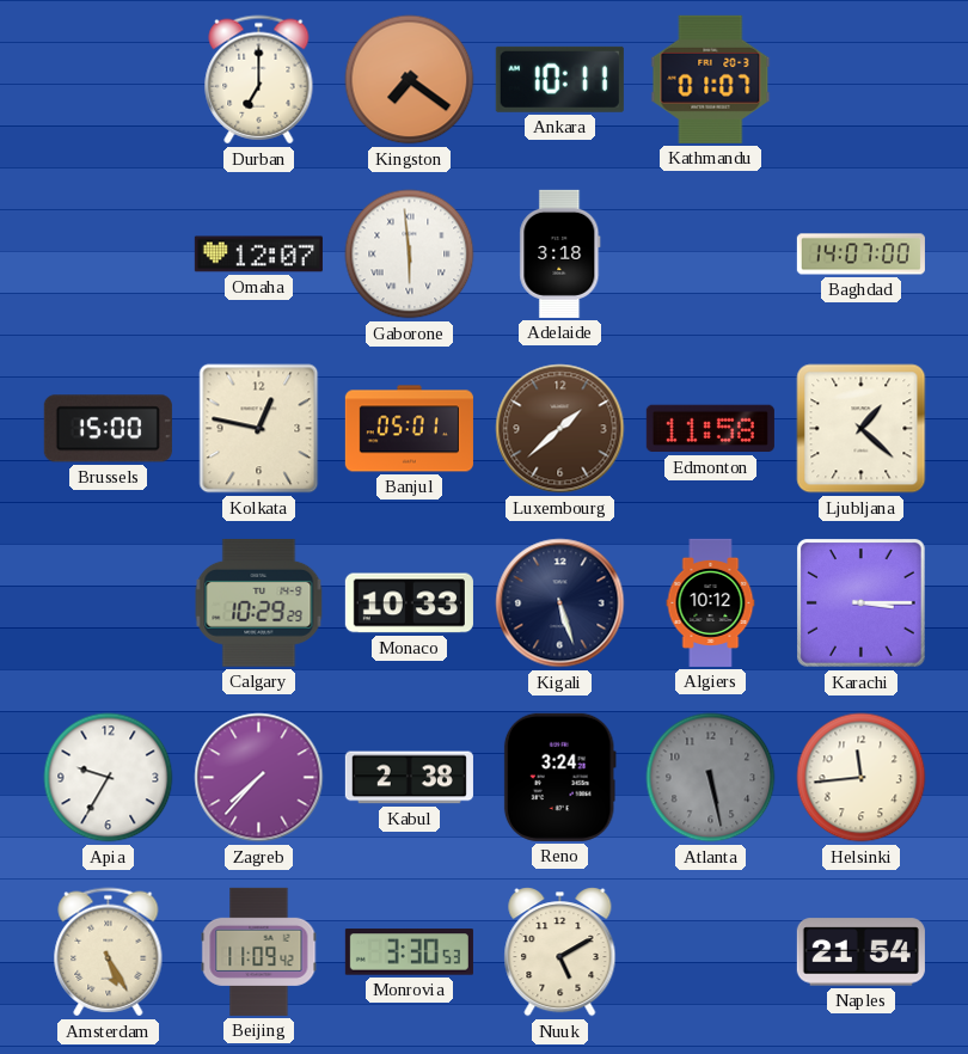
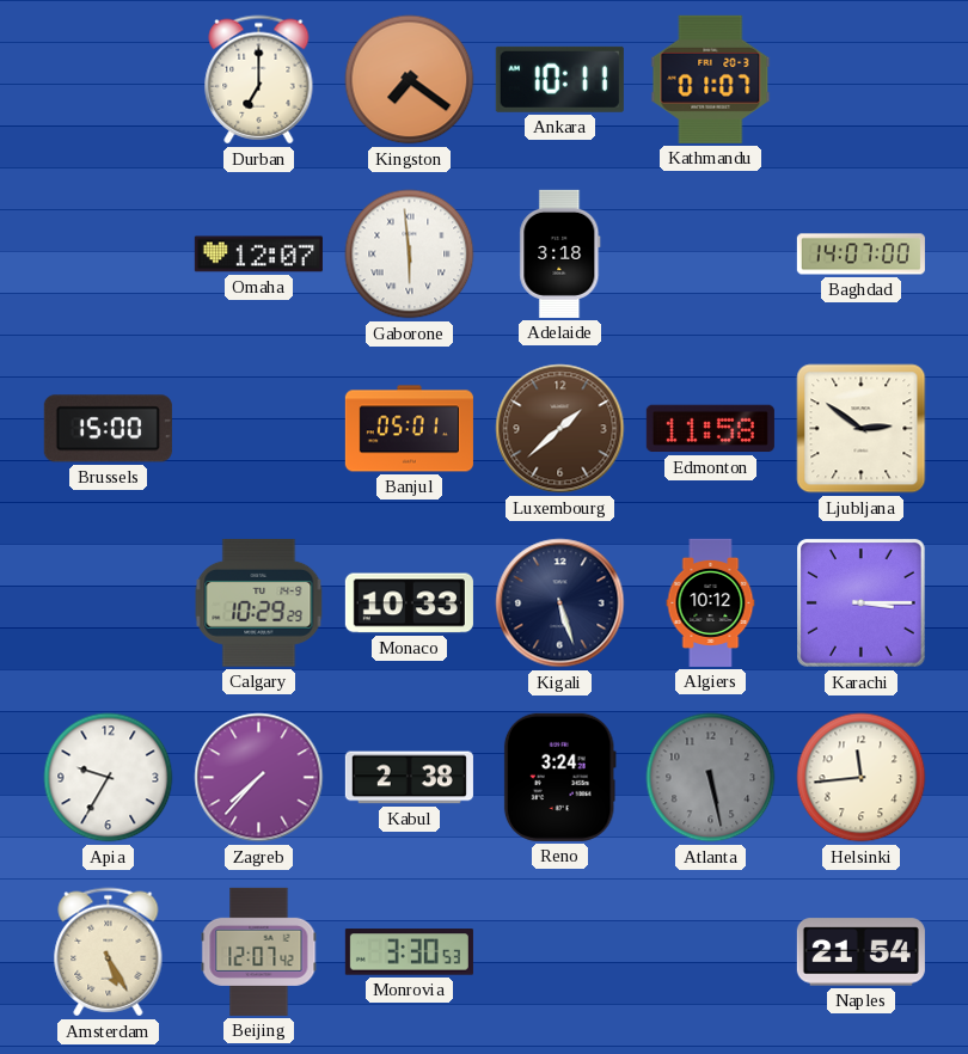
Kolkata: 12:47 -> none (259, 429)
Ljubljana: 1:22 -> 2:51 (862, 429)
Beijing: 11:09 -> 12:07 (259, 951)
Nuuk: 5:10 -> none (560, 952)
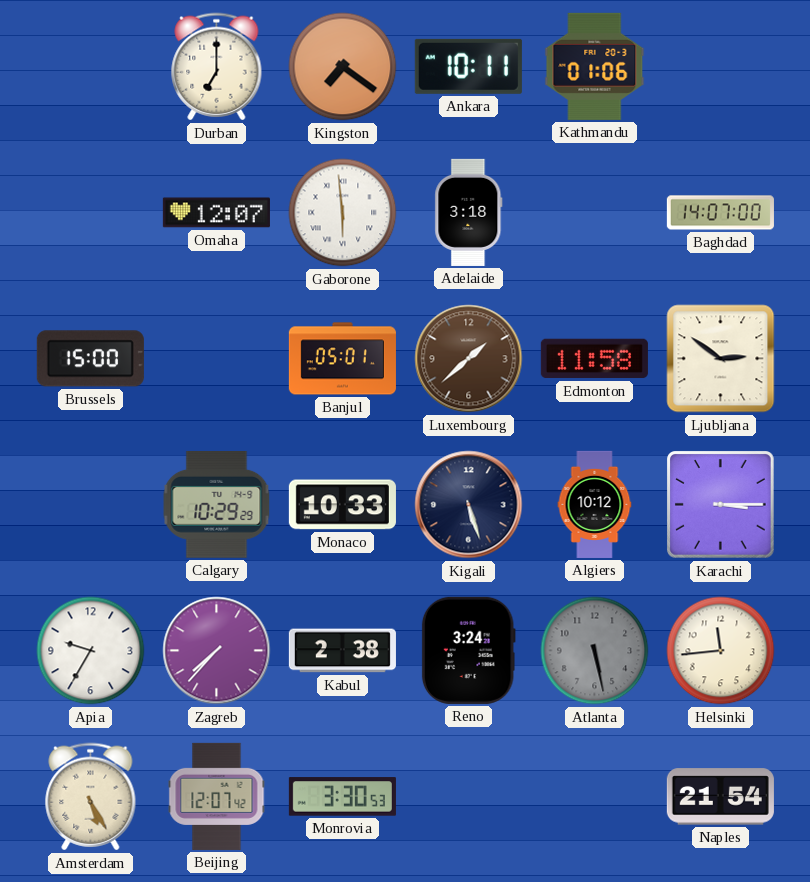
Kathmandu: 01:07 -> 01:06 (595, 66)
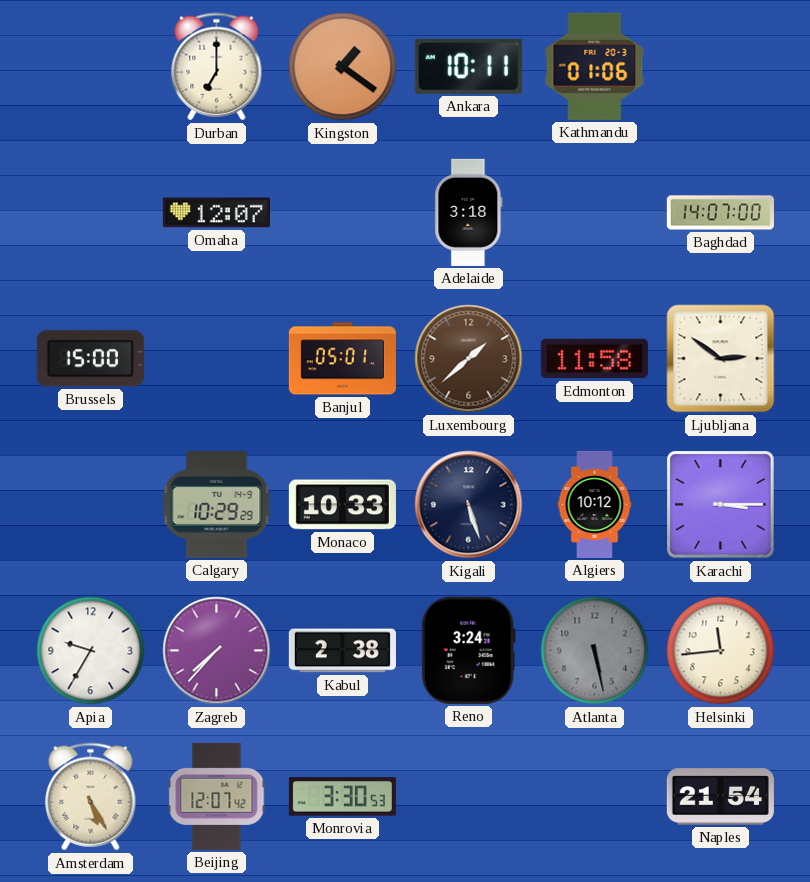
Kingston: 7:21 -> 1:21 (343, 67)
Gaborone: 5:59 -> none (343, 213)
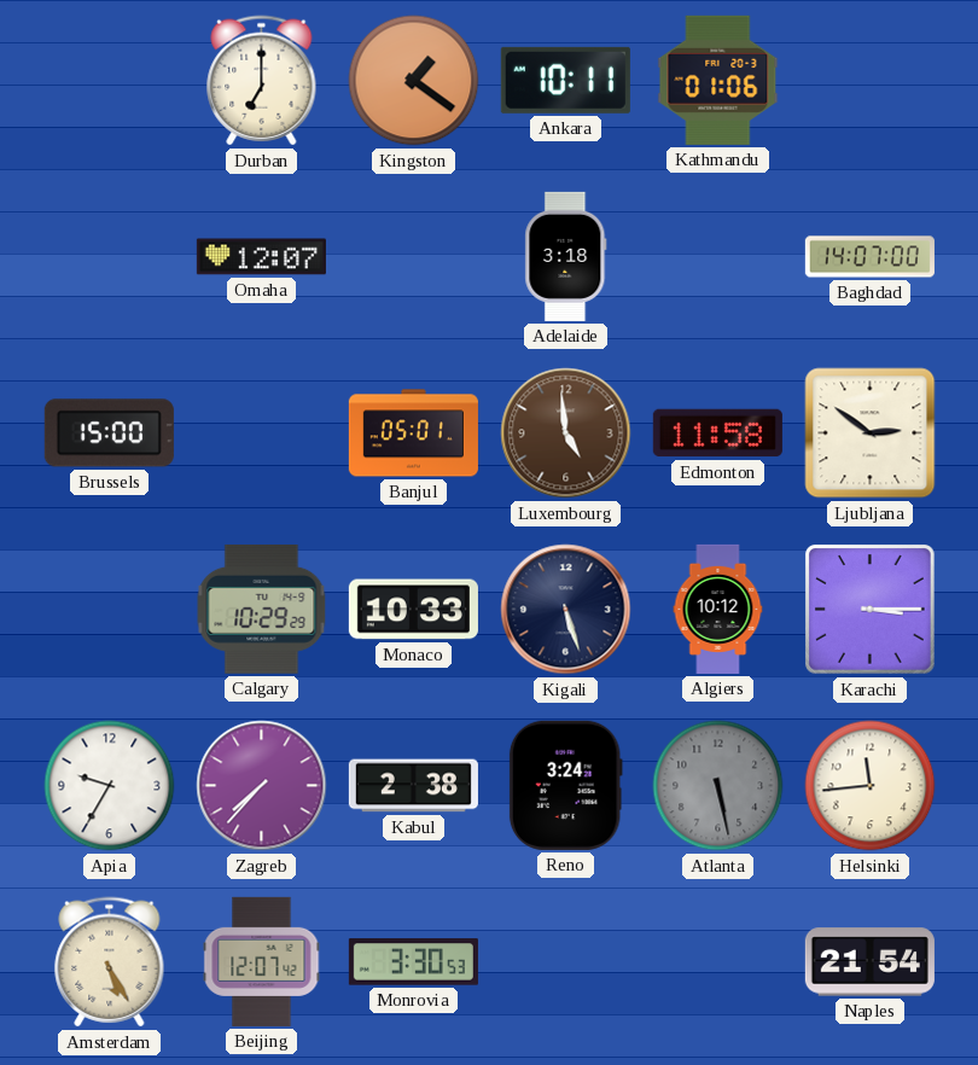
Luxembourg: 1:38 -> 4:59 (566, 433)
